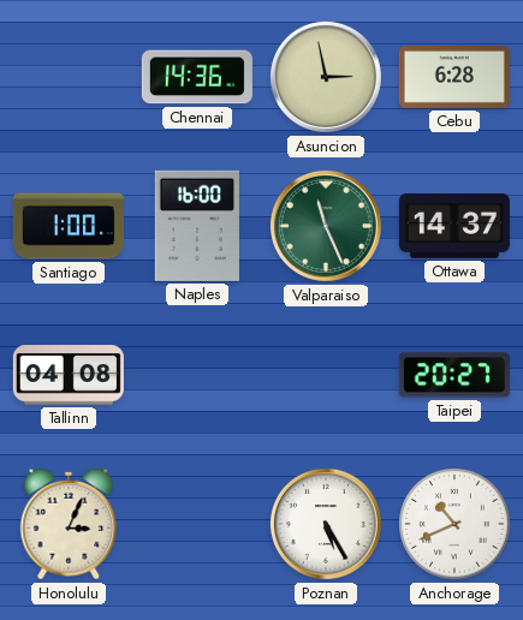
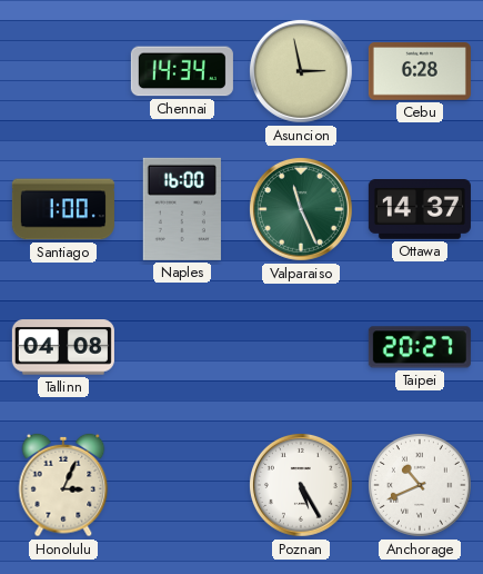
Chennai: 14:36 -> 14:34 (182, 71)
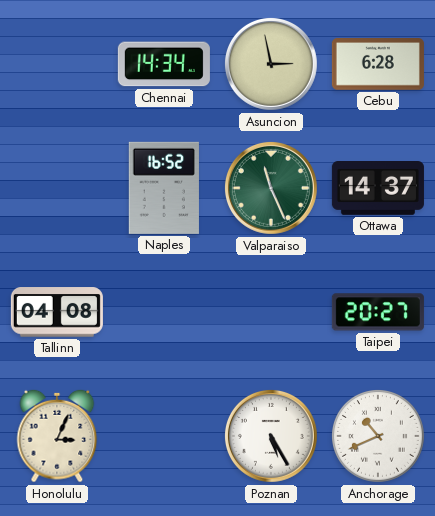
Santiago: 1:00 -> none (63, 209)
Naples: 16:00 -> 16:52 (164, 188)
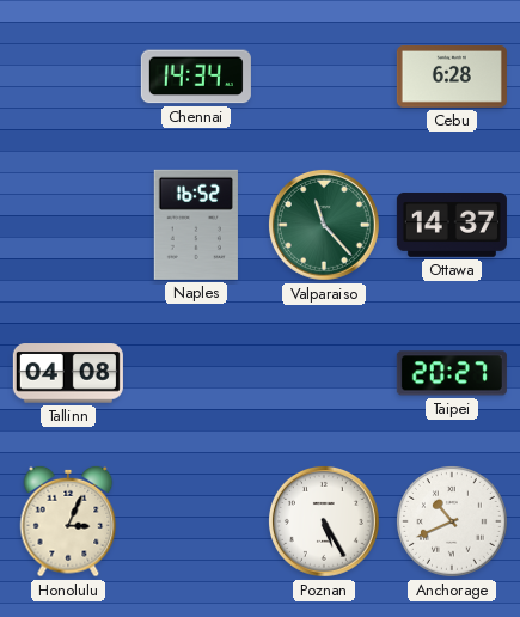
Asuncion: 2:58 -> none (271, 64)
Valparaiso: 11:26 -> 11:23 (324, 225)
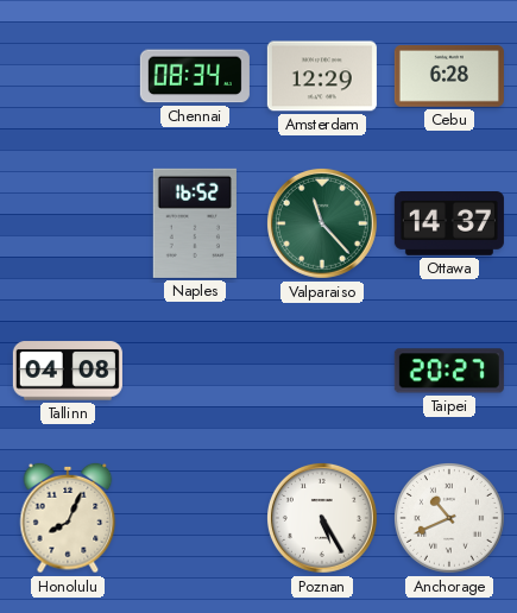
Chennai: 14:34 -> 08:34 (195, 76)
Amsterdam: none -> 12:29 (322, 76)
Honolulu: 3:04 -> 8:04 (68, 518)
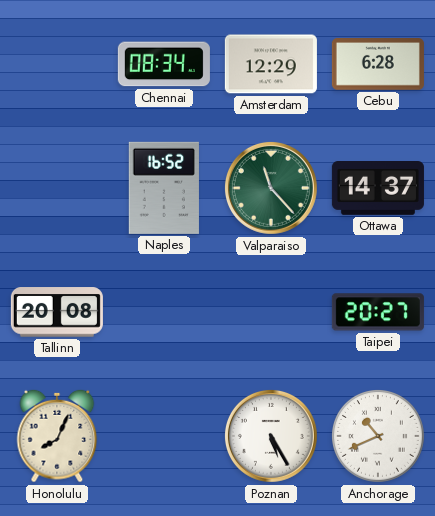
Tallinn: 04:08 -> 20:08 (57, 312)
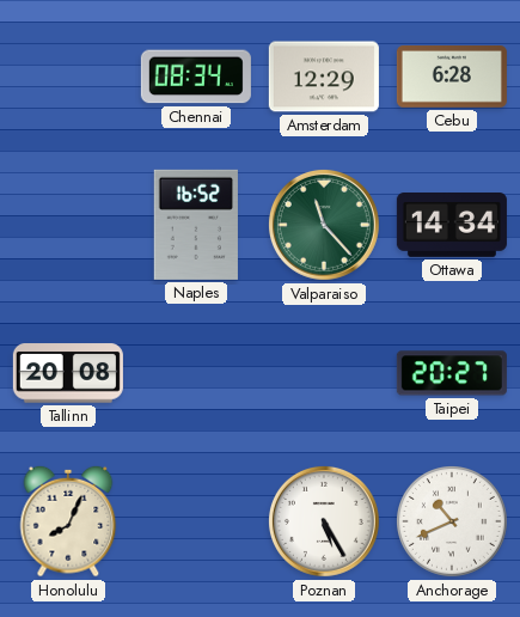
Ottawa: 14:37 -> 14:34 (452, 226)
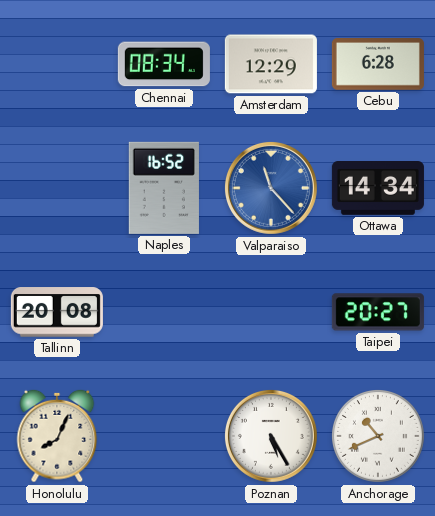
Valparaiso dial: green -> blue (271, 188)
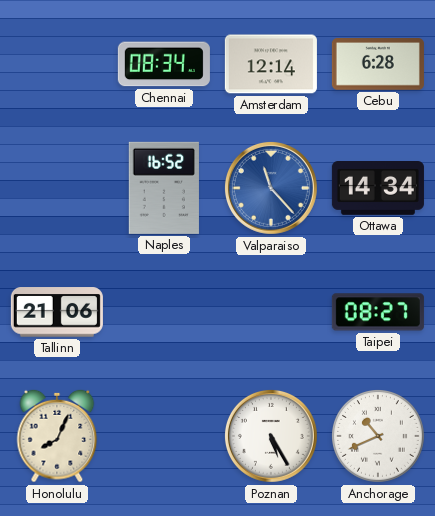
Amsterdam: 12:29 -> 12:14 (271, 64)
Tallinn: 20:08 -> 21:06 (57, 312)
Taipei: 20:27 -> 08:27 (378, 312)
